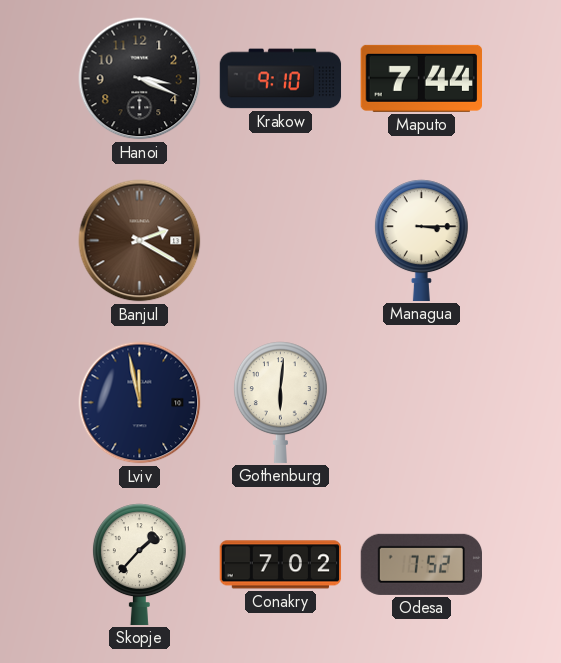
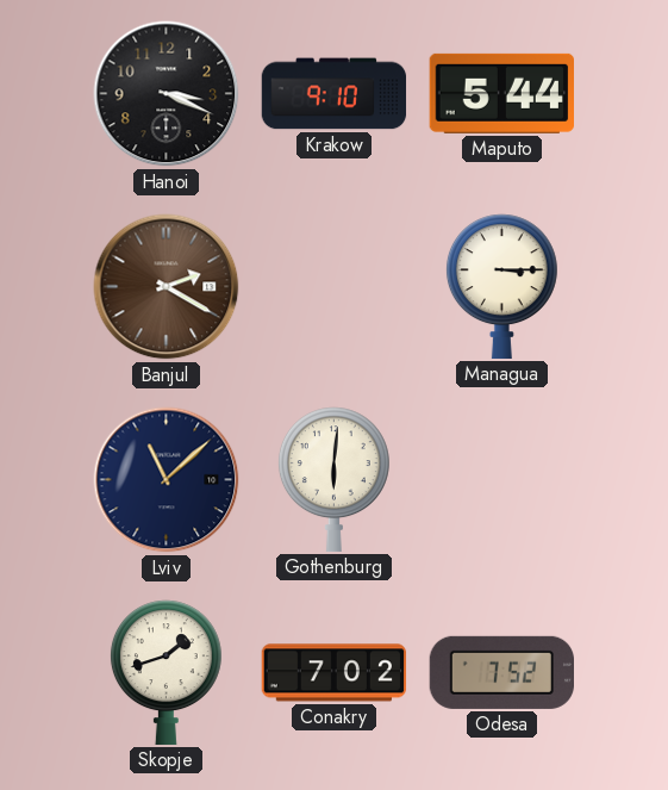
Maputo: 7:44 -> 5:44 (501, 93)
Lviv: 11:58 -> 11:08 (167, 480)
Skopje: 1:37 -> 1:42 (166, 672)
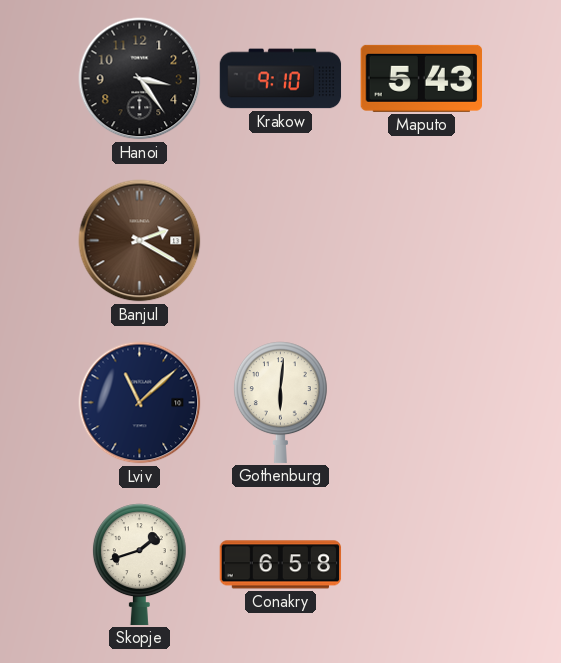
Hanoi: 3:19 -> 3:24 (140, 79)
Maputo: 5:44 -> 5:43 (421, 78)
Managua: 3:15 -> none (501, 286)
Conakry: 7:02 -> 6:58 (281, 565)
Odesa: 7:52 -> none (501, 672)
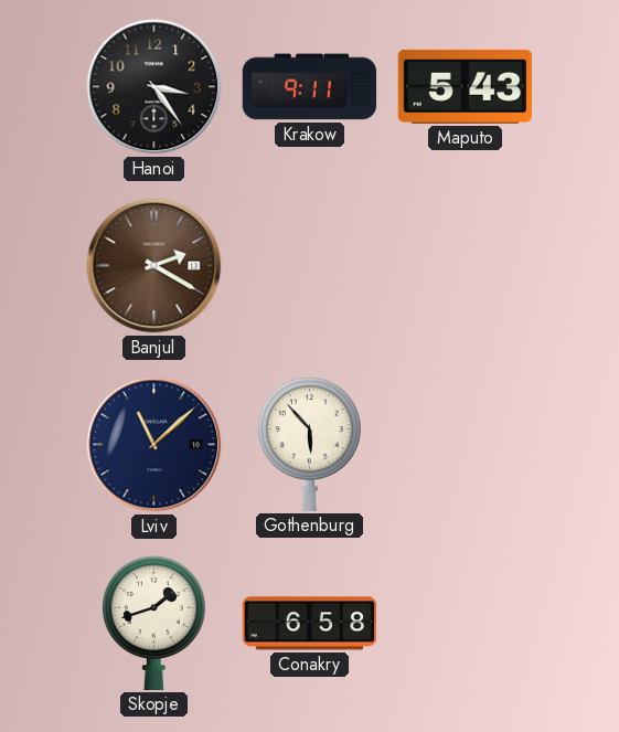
Krakow: 9:10 -> 9:11 (310, 87)
Gothenburg: 6:01 -> 5:53 (309, 444)
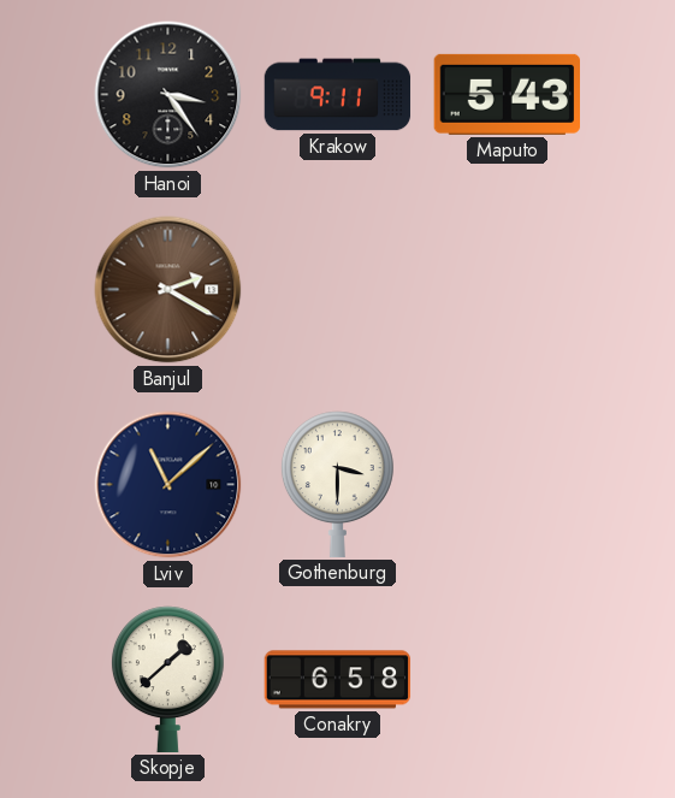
Gothenburg: 5:53 -> 3:30 (337, 484)
Skopje: 1:42 -> 1:38 (167, 679)
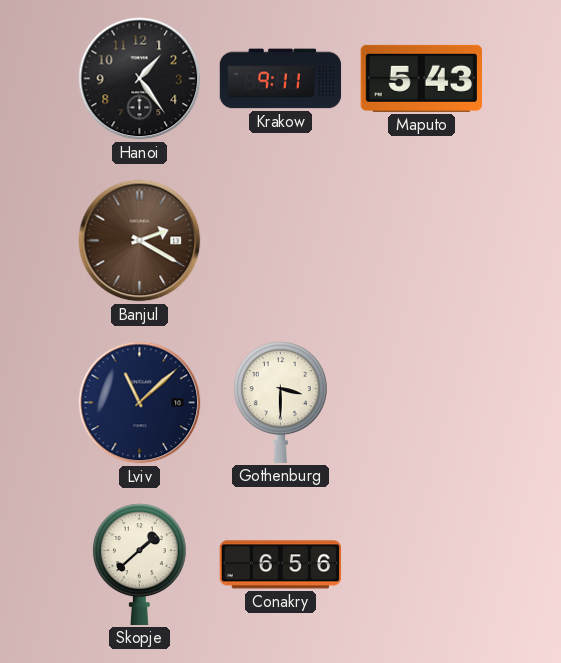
Hanoi: 3:24 -> 1:24 (140, 79)
Conakry: 6:58 -> 6:56 (281, 565)
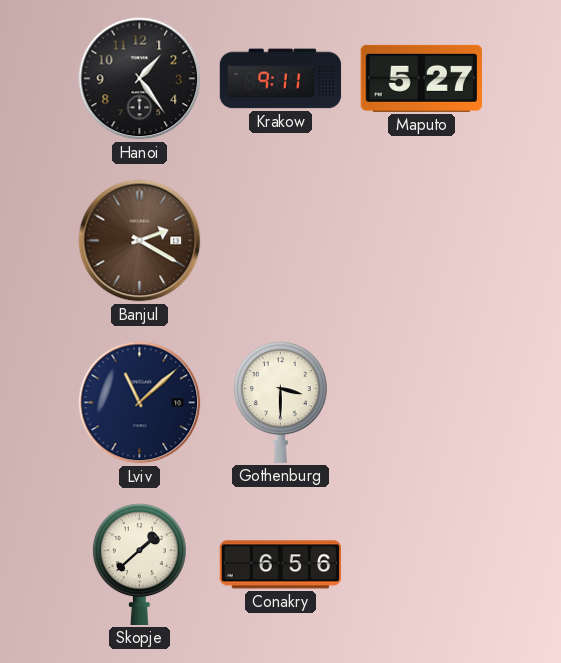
Maputo: 5:43 -> 5:27 (421, 78)
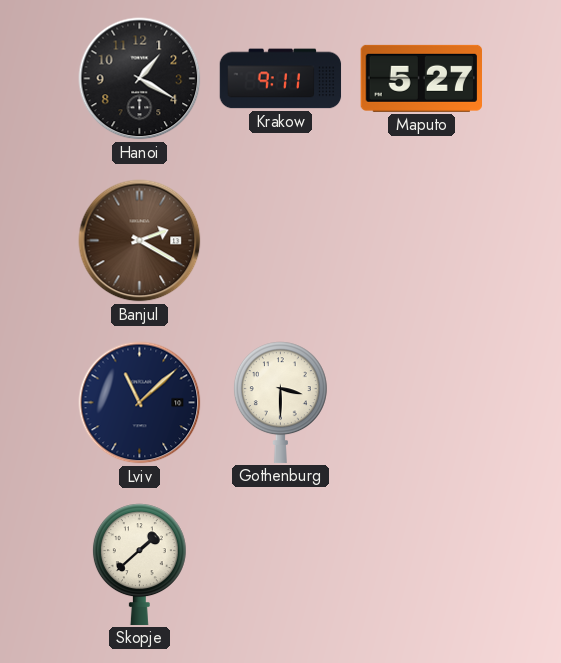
Hanoi: 1:24 -> 1:20 (140, 79)
Conakry: 6:56 -> none (281, 565)
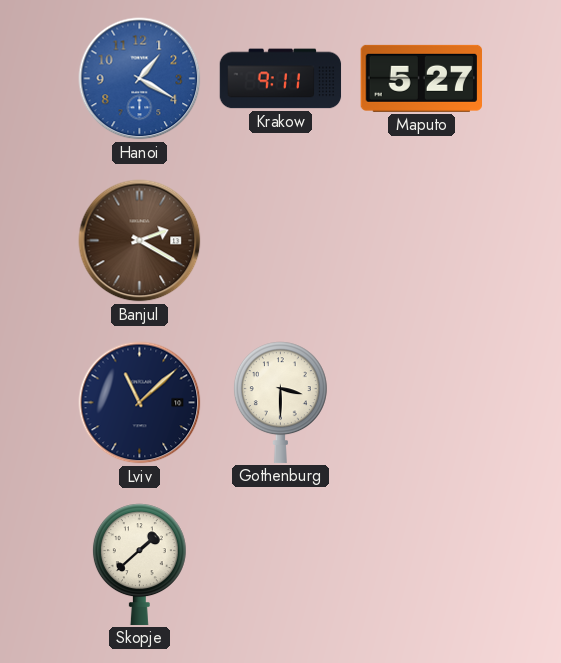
Hanoi dial: black -> blue (140, 79)
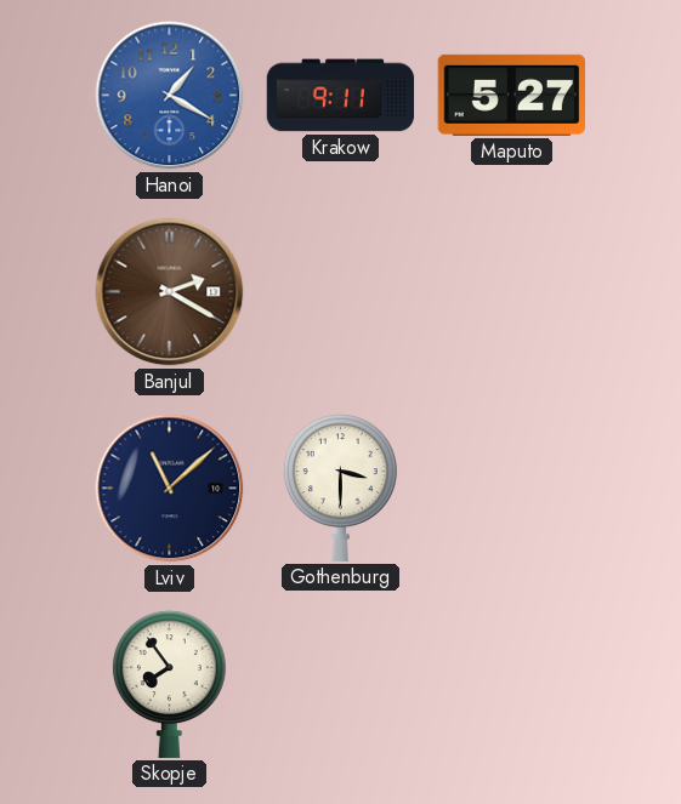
Skopje: 1:38 -> 7:54 (169, 684)
